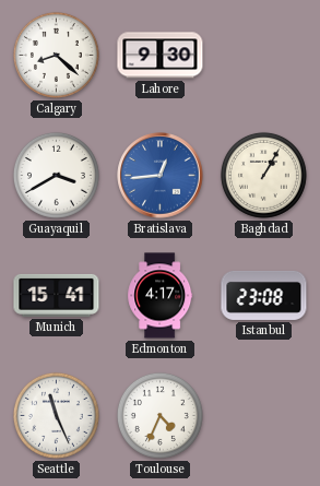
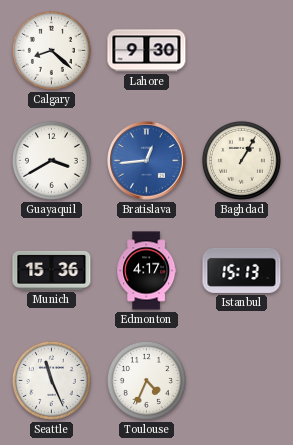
Munich: 15:41 -> 15:36 (52, 270)
Istanbul: 23:08 -> 15:13 (242, 270)
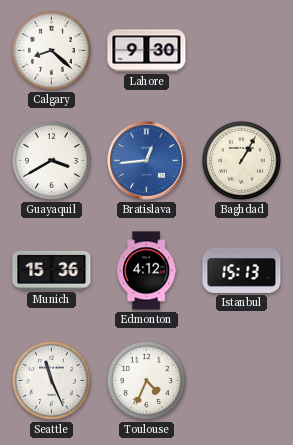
Edmonton: 4:17 -> 4:12 (147, 271)
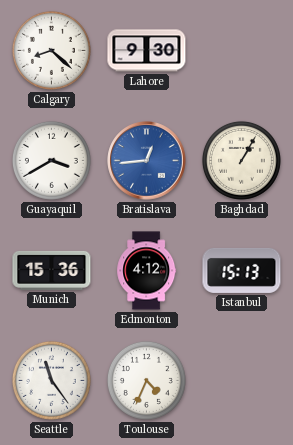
Seattle: 11:26 -> 11:24 (51, 380)
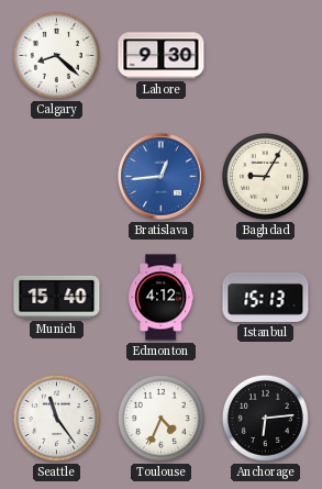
Guayaquil: 3:40 -> none (51, 160)
Baghdad: 1:05 -> 9:05 (265, 176)
Munich: 15:36 -> 15:40 (57, 297)
Anchorage: none -> 6:14 (265, 418)
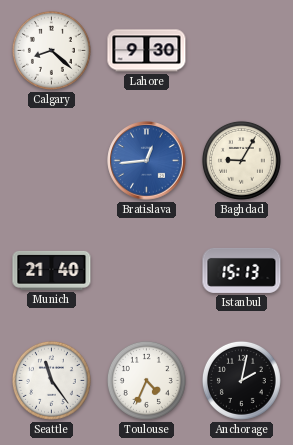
Munich: 15:40 -> 21:40 (52, 270)
Edmonton: 4:12 -> none (162, 298)
Anchorage: 6:14 -> 2:02 (241, 380)
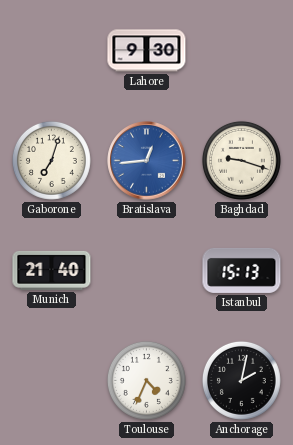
Calgary: 8:22 -> none (51, 50)
Gaborone: none -> 7:03 (51, 160)
Baghdad: 9:05 -> 9:18 (241, 160)
Seattle: 11:24 -> none (51, 380)
